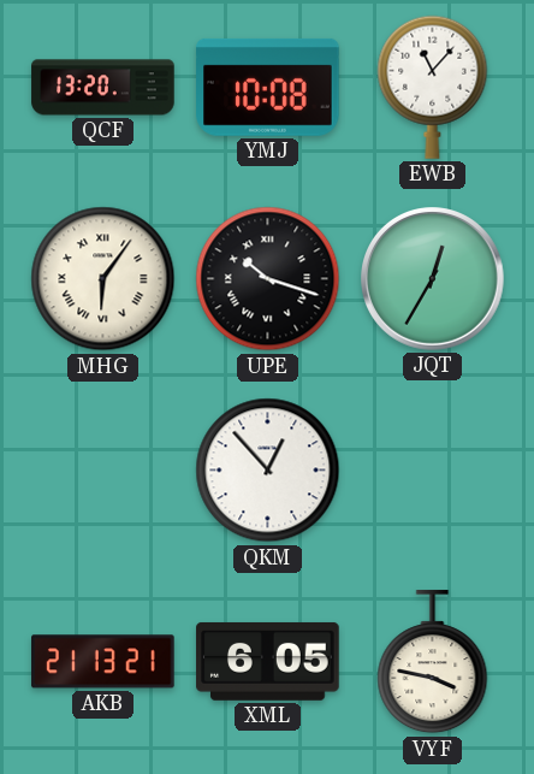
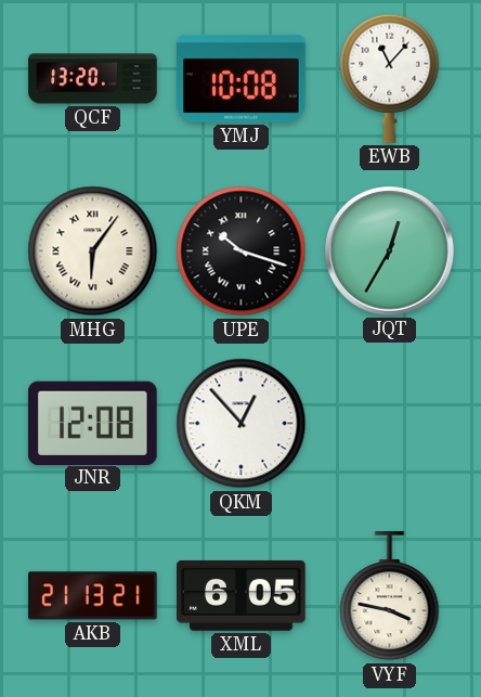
JNR: none -> 12:08 (93, 423)
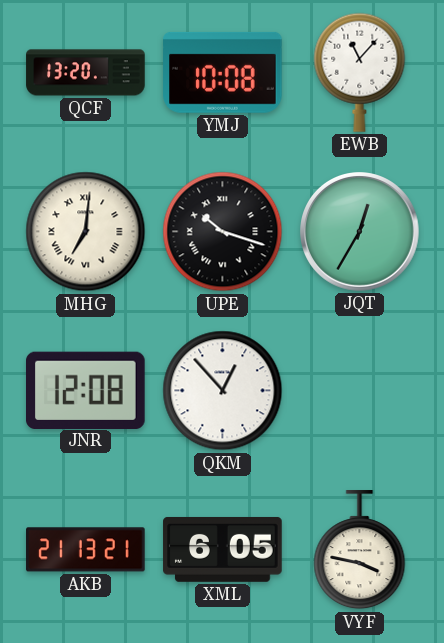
MHG: 6:06 -> 7:01 (86, 232)
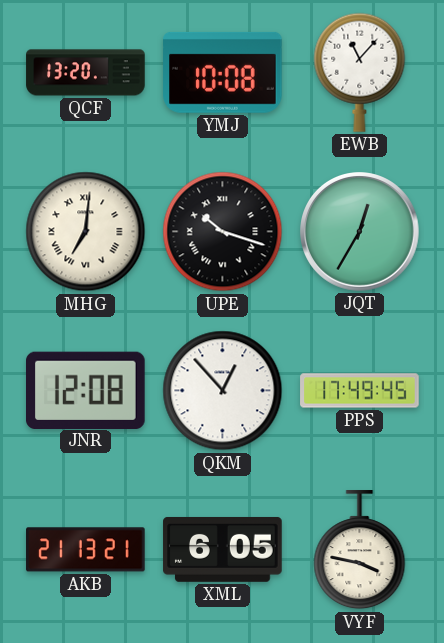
PPS: none -> 17:49 (360, 391)
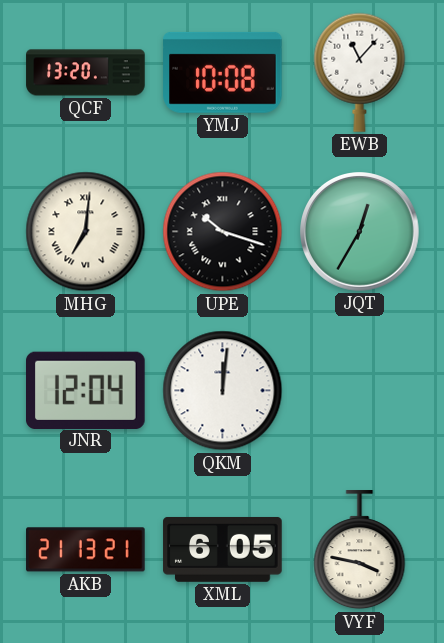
JNR: 12:08 -> 12:04 (86, 390)
QKM: 12:53 -> 12:01 (223, 391)
PPS: 17:49 -> none (360, 391)
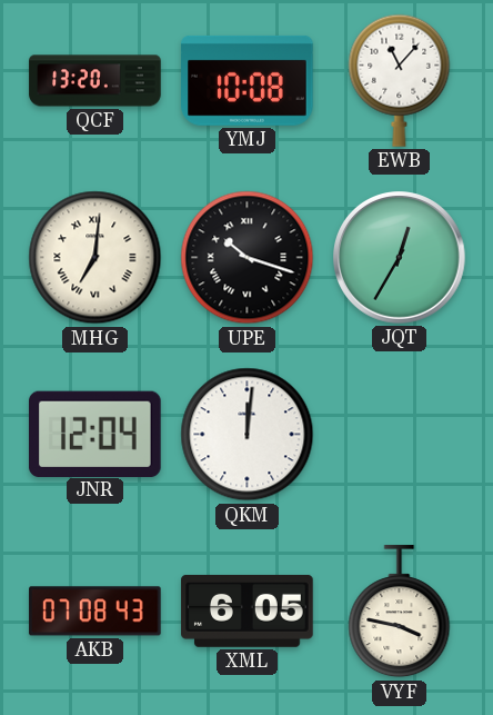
AKB: 21:13 -> 07:08 (95, 612)
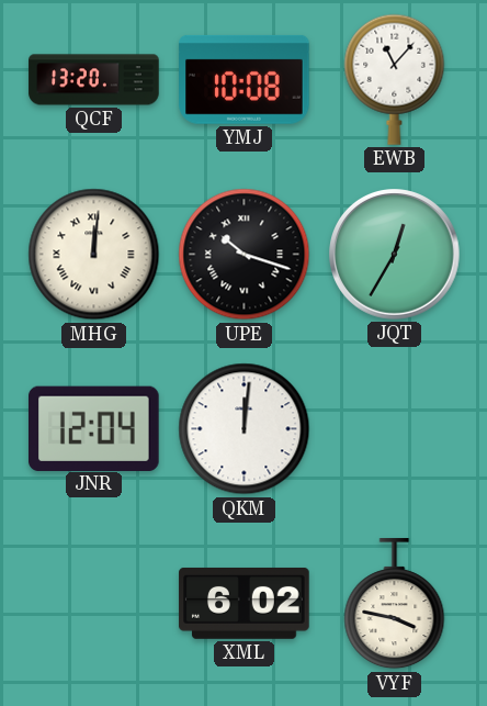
MHG: 7:01 -> 12:01 (94, 255)
AKB: 07:08 -> none (95, 612)
XML: 6:05 -> 6:02 (245, 603)
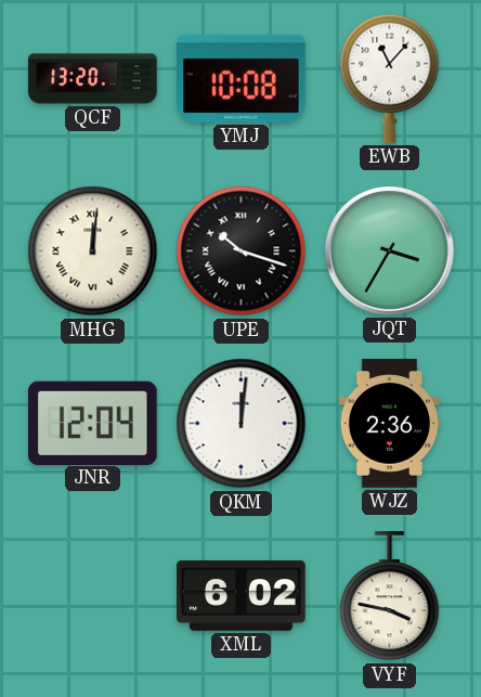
JQT: 12:35 -> 3:35 (390, 251)
WJZ: none -> 2:36 (389, 424)
